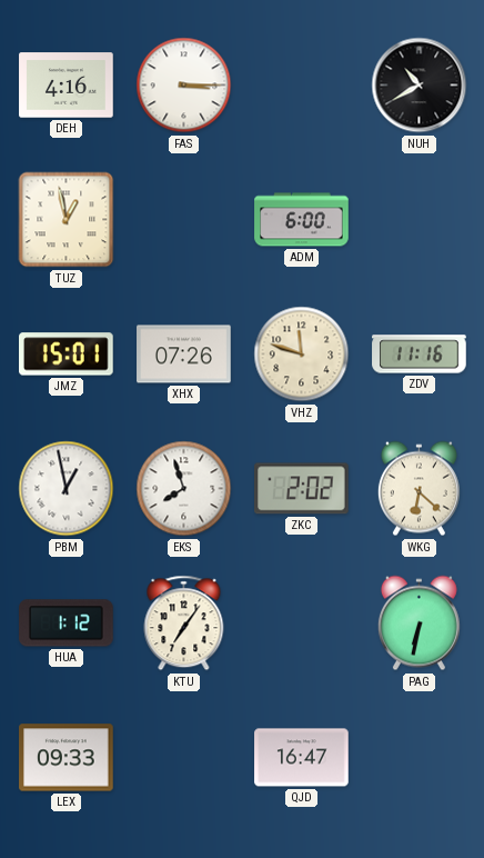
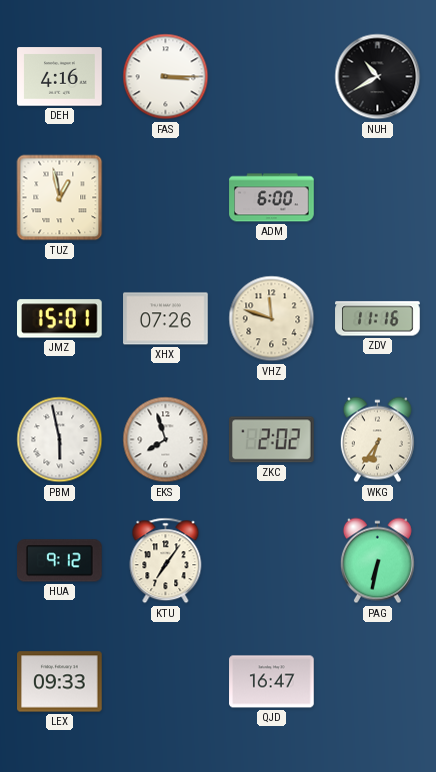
PBM: 12:58 -> 5:58 (60, 440)
WKG: 6:22 -> 6:36 (377, 440)
HUA: 1:12 -> 9:12 (60, 561)
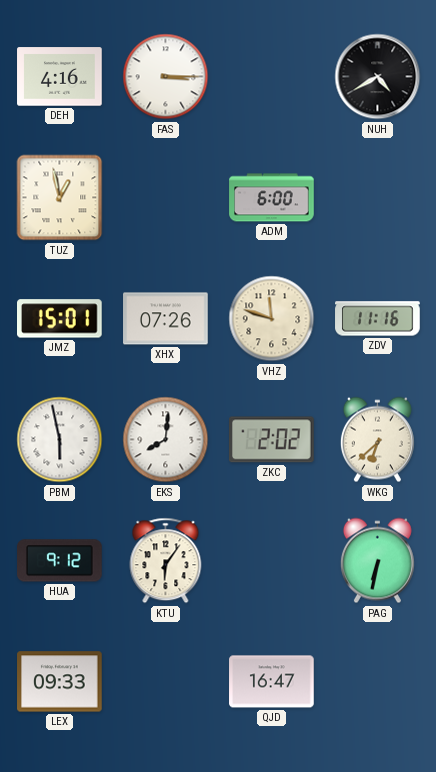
NUH: 10:40 -> 4:40 (378, 77)
EKS: 7:57 -> 8:01 (166, 440)
WKG: 6:36 -> 6:38 (377, 440)
KTU: 7:06 -> 6:06 (166, 561)
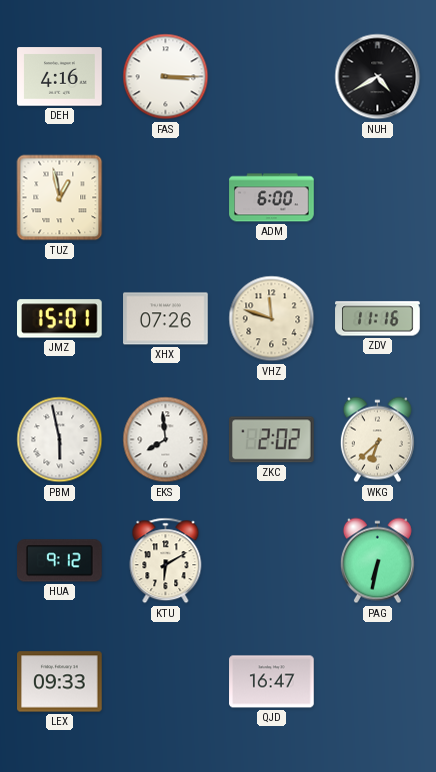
EKS: 8:01 -> 7:59 (166, 440)
KTU: 6:06 -> 6:10 (166, 561)
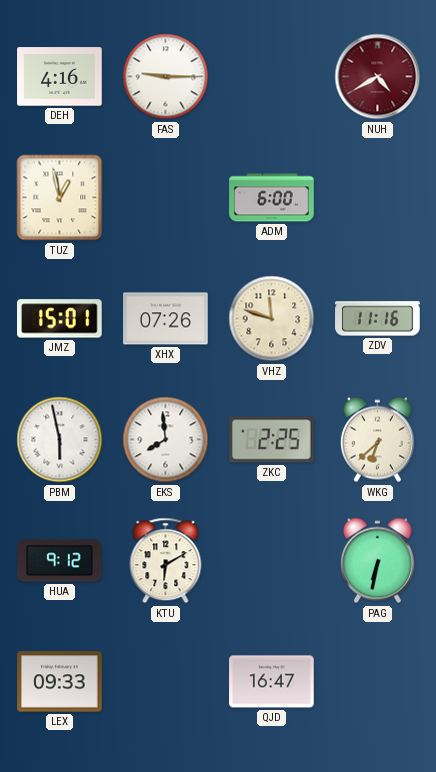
FAS: 3:15 -> 9:15 (166, 77)
NUH dial: black -> burgundy (378, 77)
ZKC: 2:02 -> 2:25 (272, 440)
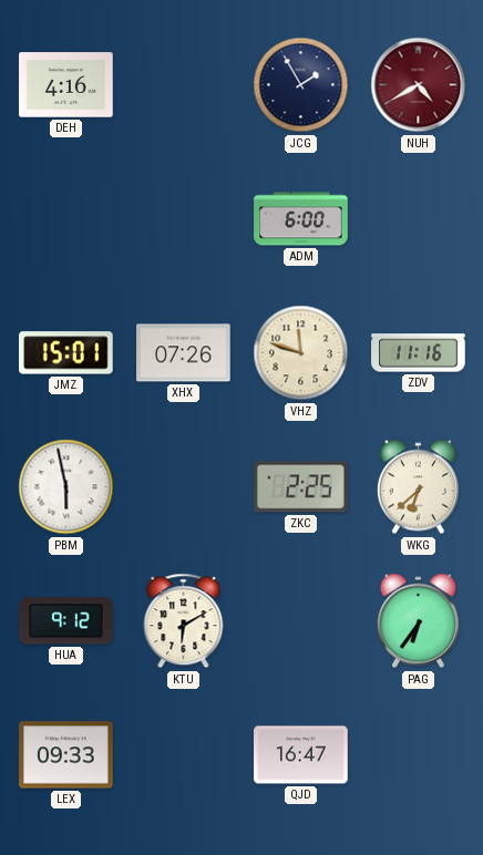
FAS: 9:15 -> none (166, 77)
JCG: none -> 1:55 (301, 85)
TUZ: 12:58 -> none (60, 198)
EKS: 7:59 -> none (166, 440)
PAG: 6:32 -> 6:36 (418, 621)
